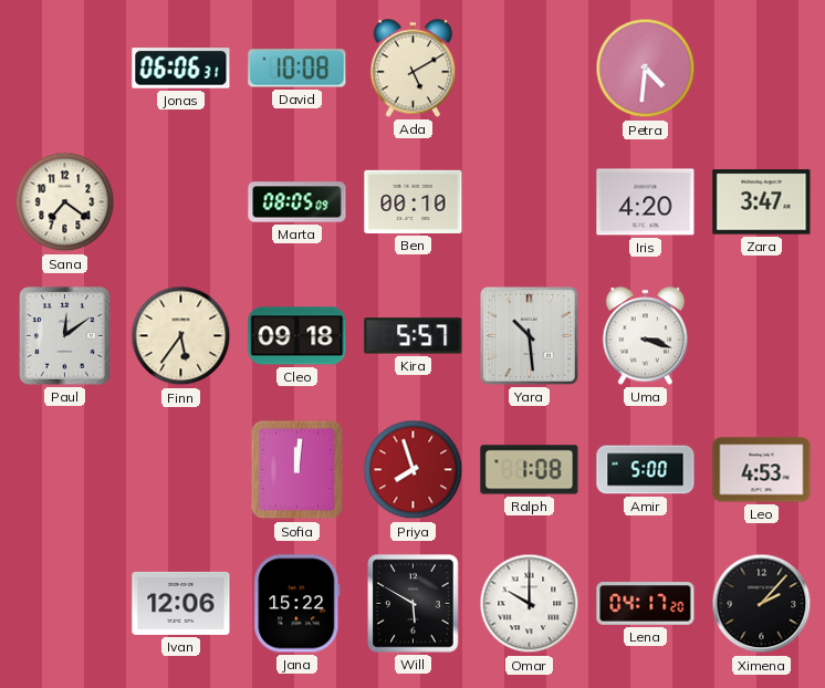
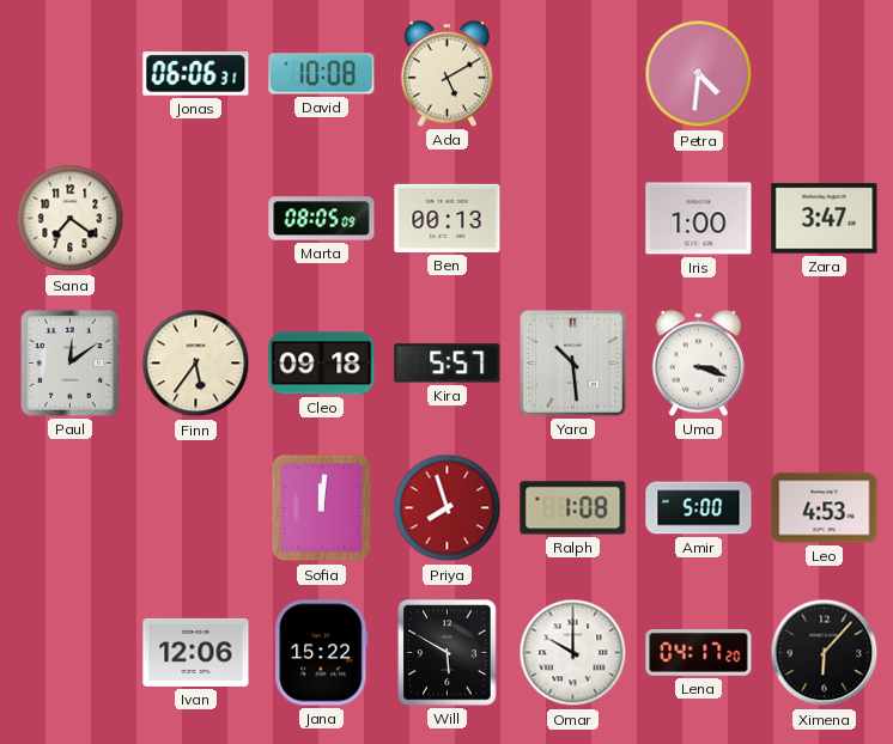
Ben: 00:10 -> 00:13 (448, 218)
Iris: 4:20 -> 1:00 (699, 219)
Ximena: 2:07 -> 6:07 (825, 653)
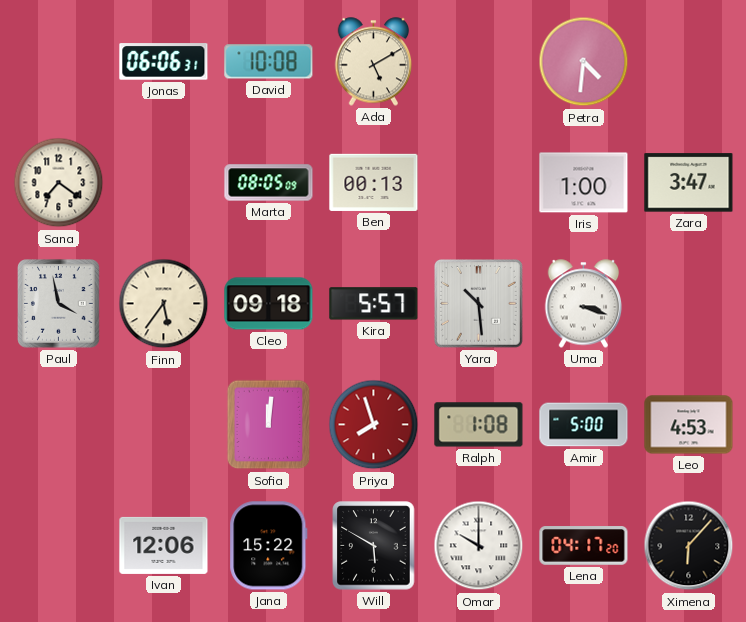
Paul: 12:09 -> 3:58 (59, 304)
